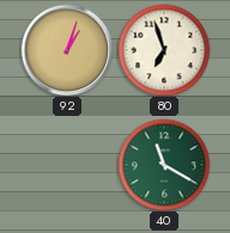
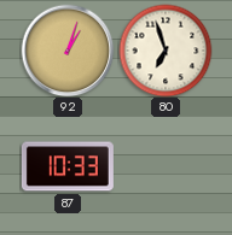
87: none -> 10:33 (68, 166)
40: 11:20 -> none (164, 165)
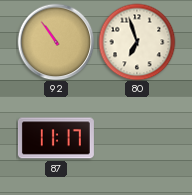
92: 1:03 -> 10:54 (56, 42)
87: 10:33 -> 11:17 (56, 138)
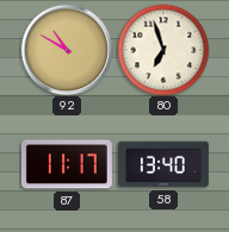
92: 10:54 -> 10:50 (67, 50)
58: none -> 13:40 (163, 164)
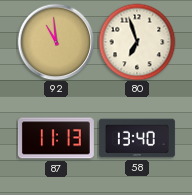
92: 10:50 -> 10:59 (56, 42)
87: 11:17 -> 11:13 (56, 138)
